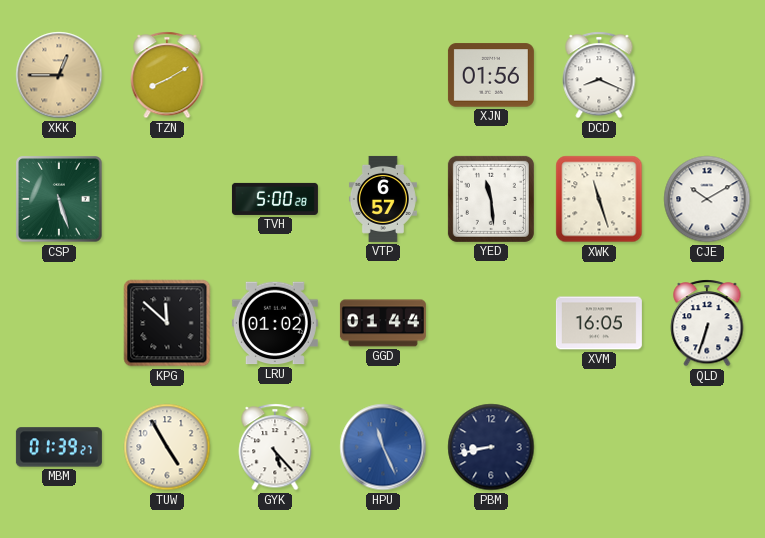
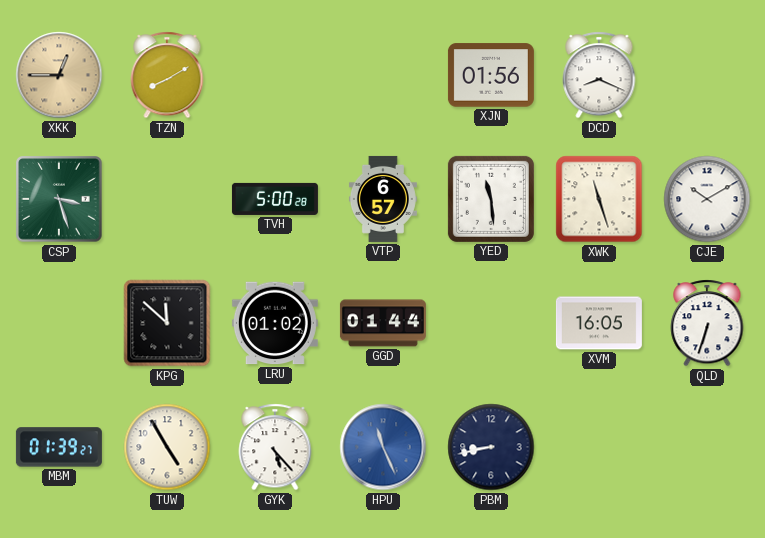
CSP: 5:27 -> 3:27 (60, 200)
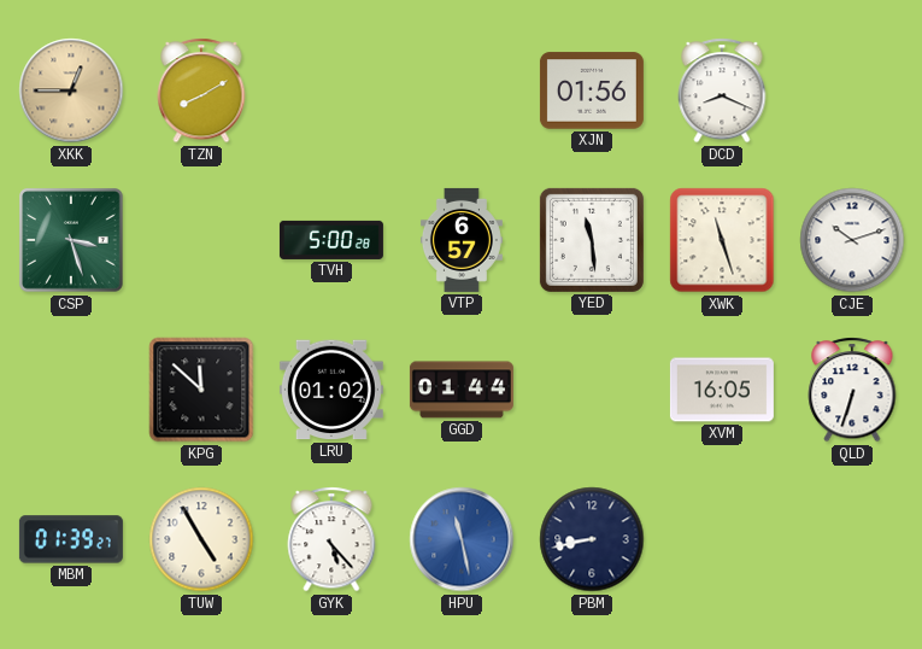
CJE: 10:10 -> 10:12 (852, 240)
HPU: 11:26 -> 11:28 (462, 539)
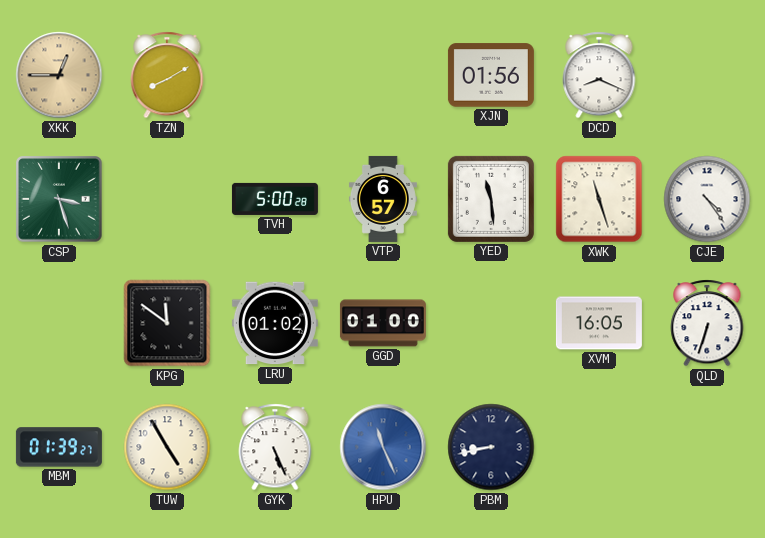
CJE: 10:12 -> 4:24 (707, 199)
KPG: 11:52 -> 11:51 (167, 323)
GGD: 01:44 -> 01:00 (383, 323)
GYK: 5:23 -> 5:26 (275, 447)
HPU: 11:28 -> 11:26 (383, 447)
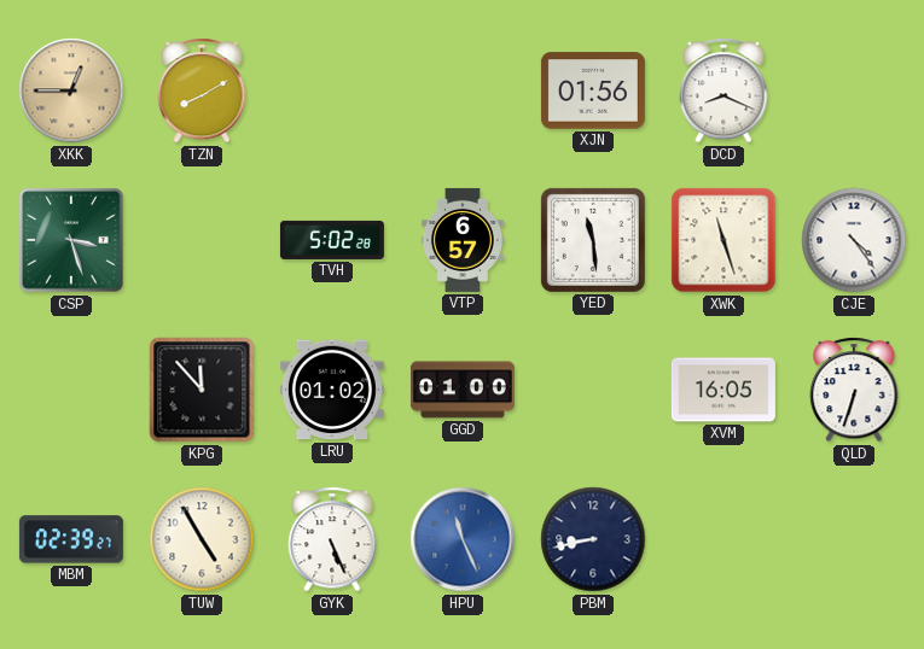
TVH: 5:00 -> 5:02 (332, 240)
KPG: 11:51 -> 11:53 (202, 390)
MBM: 01:39 -> 02:39 (71, 539)
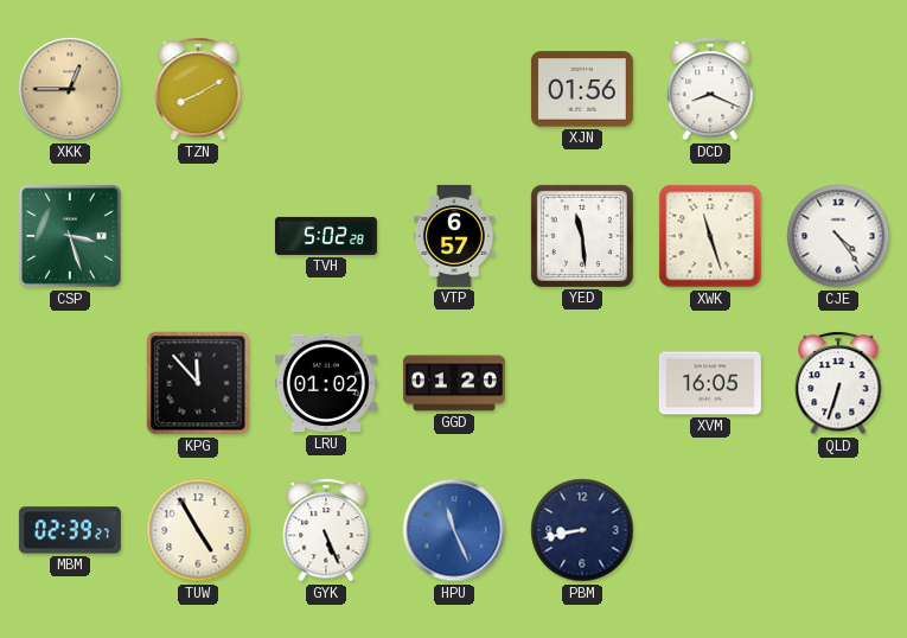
GGD: 01:00 -> 01:20 (454, 383)
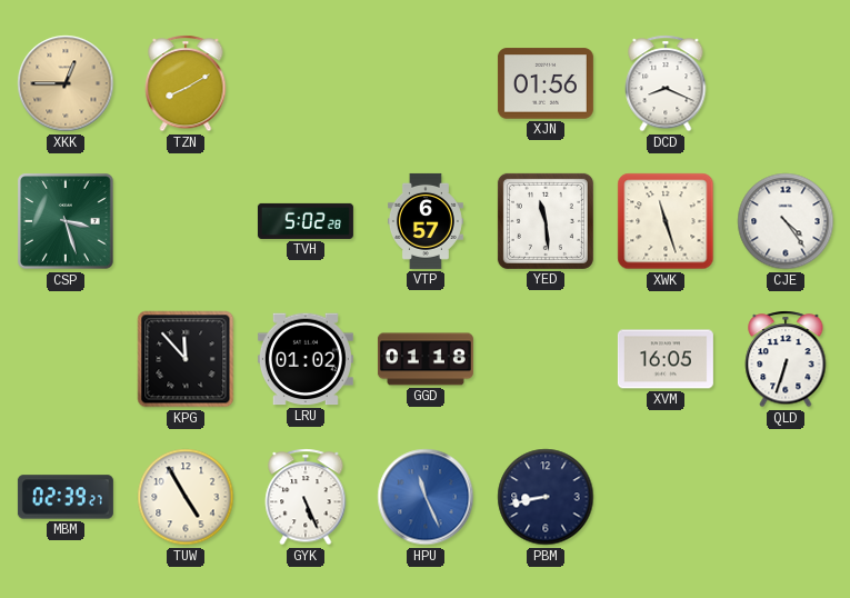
GGD: 01:20 -> 01:18 (426, 359)
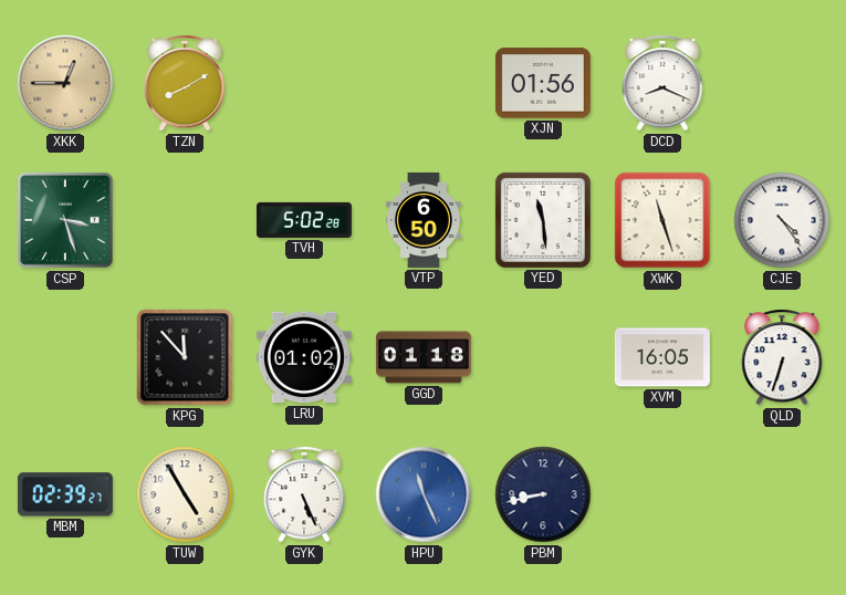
VTP: 6:57 -> 6:50 (424, 220)
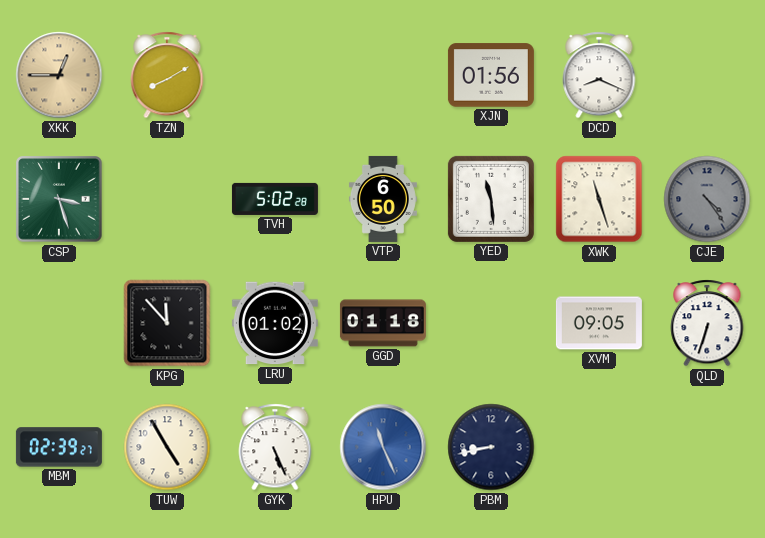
CJE dial: white -> grey (707, 199)
XVM: 16:05 -> 09:05 (599, 323)
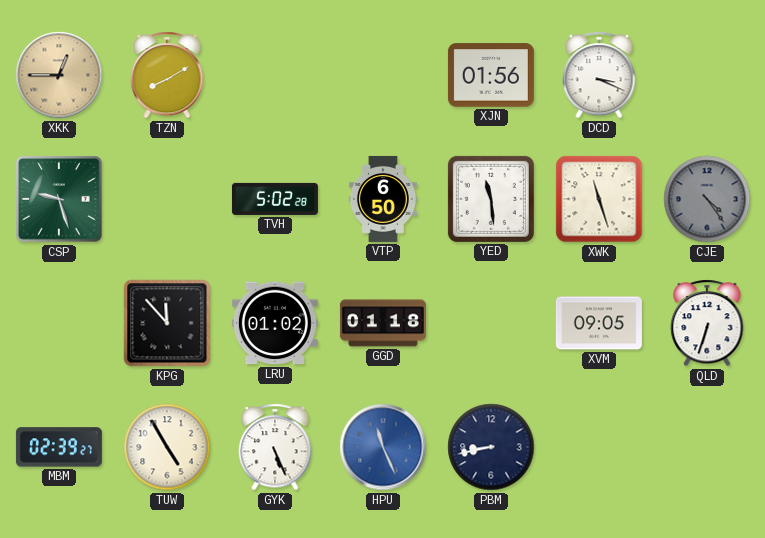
DCD: 8:19 -> 3:19 (599, 75)
CSP: 3:27 -> 9:27 (60, 200)
